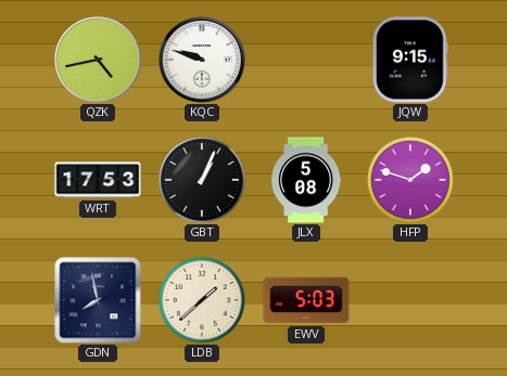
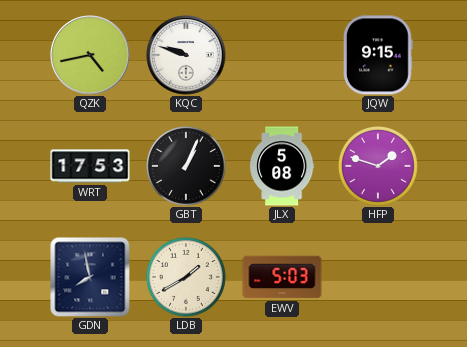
LDB: 1:38 -> 1:40 (186, 277)
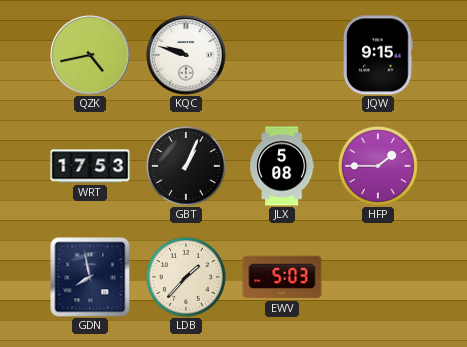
HFP: 1:48 -> 1:45 (378, 166)
LDB: 1:40 -> 1:37 (186, 277)
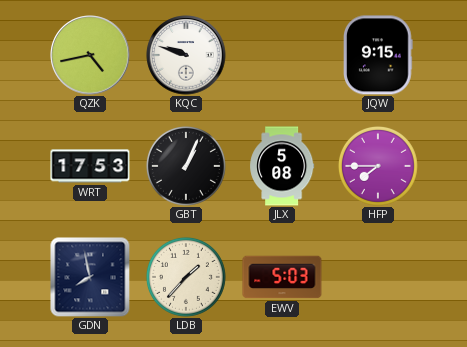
HFP: 1:45 -> 7:45 (378, 166)
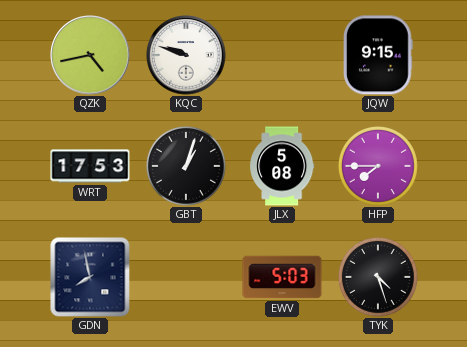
GBT: 1:04 -> 1:03 (186, 166)
LDB: 1:37 -> none (186, 277)
TYK: none -> 4:27 (378, 277)
